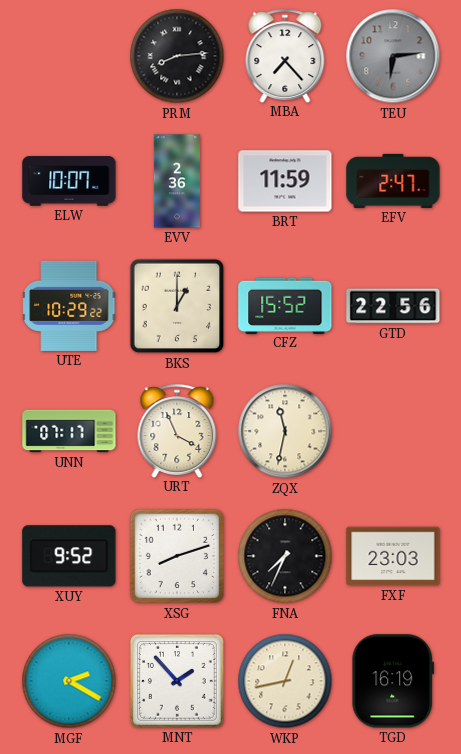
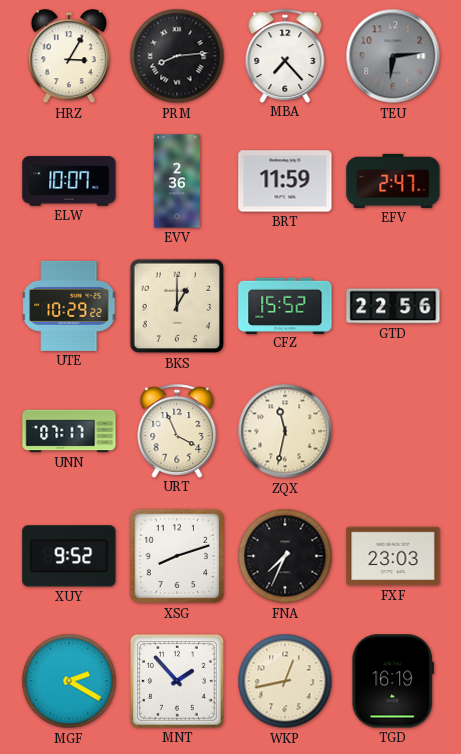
HRZ: none -> 3:05 (69, 57)
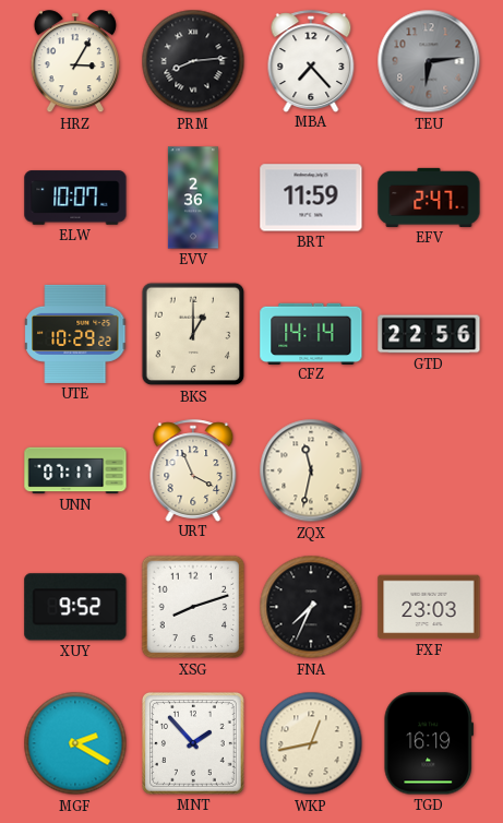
CFZ: 15:52 -> 14:14 (311, 333)
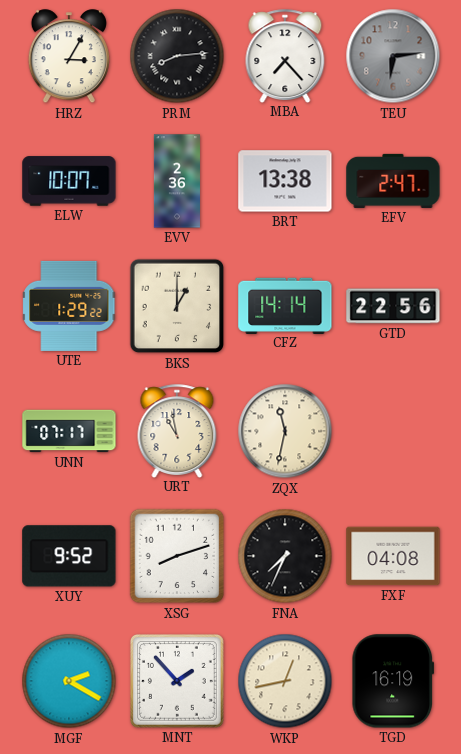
BRT: 11:59 -> 13:38 (285, 181)
UTE: 10:29 -> 1:29 (70, 306)
URT: 3:56 -> 10:58 (177, 431)
FXF: 23:03 -> 04:08 (393, 556)
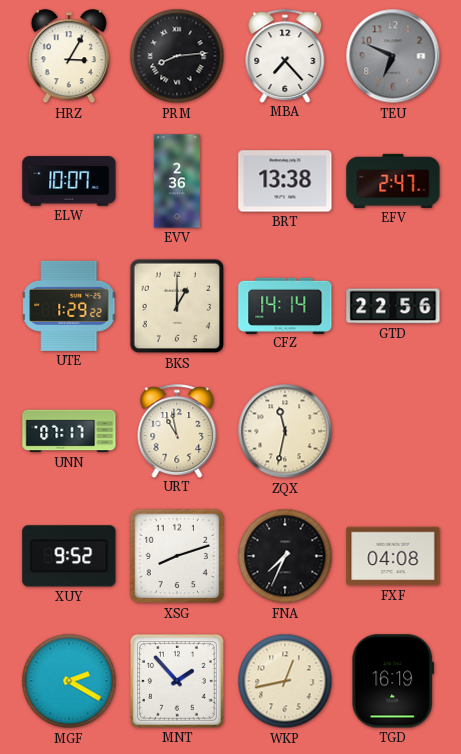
TEU: 6:14 -> 6:49 (393, 56)
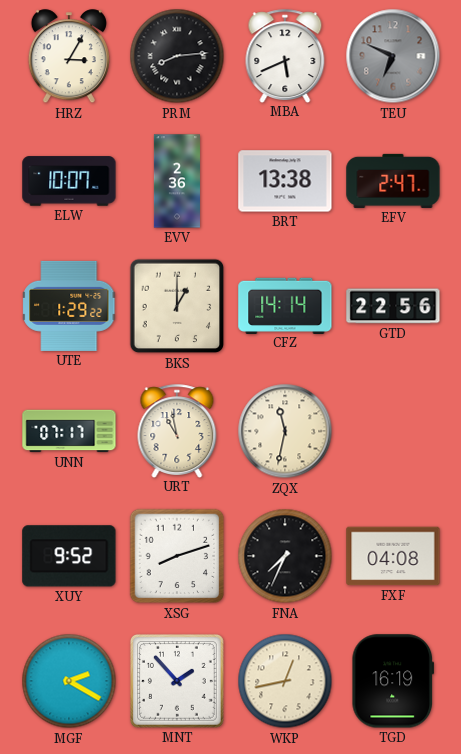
MBA: 7:23 -> 5:41 (285, 56)
